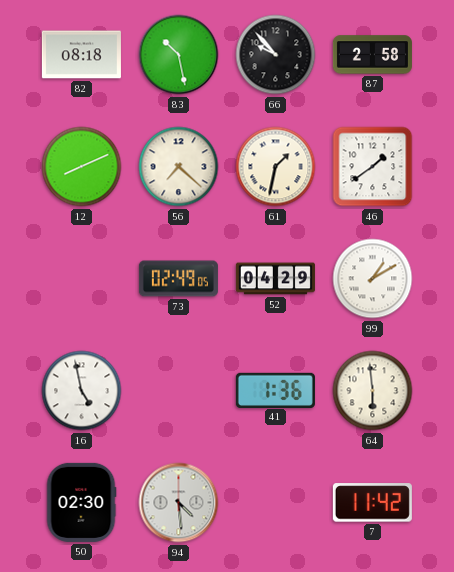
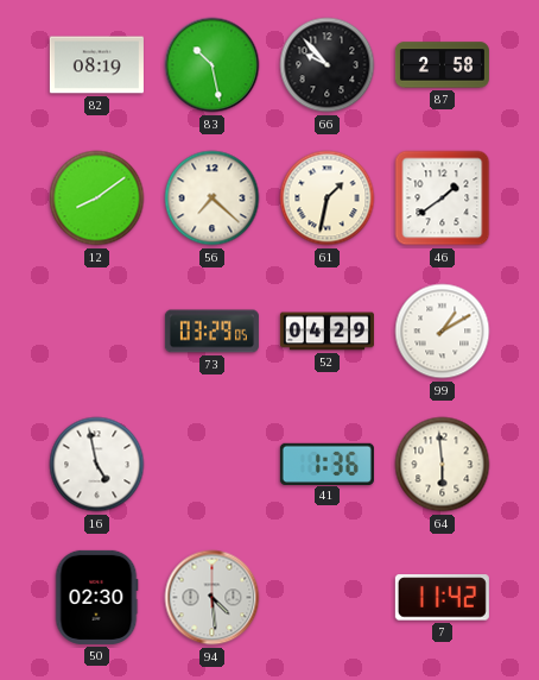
82: 08:18 -> 08:19 (96, 65)
12: 8:11 -> 8:09 (97, 199)
73: 02:49 -> 03:29 (211, 332)
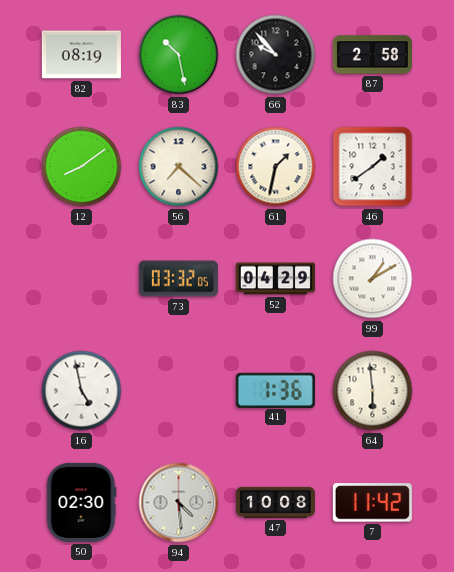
73: 03:29 -> 03:32 (178, 279)
47: none -> 10:08 (275, 502)
